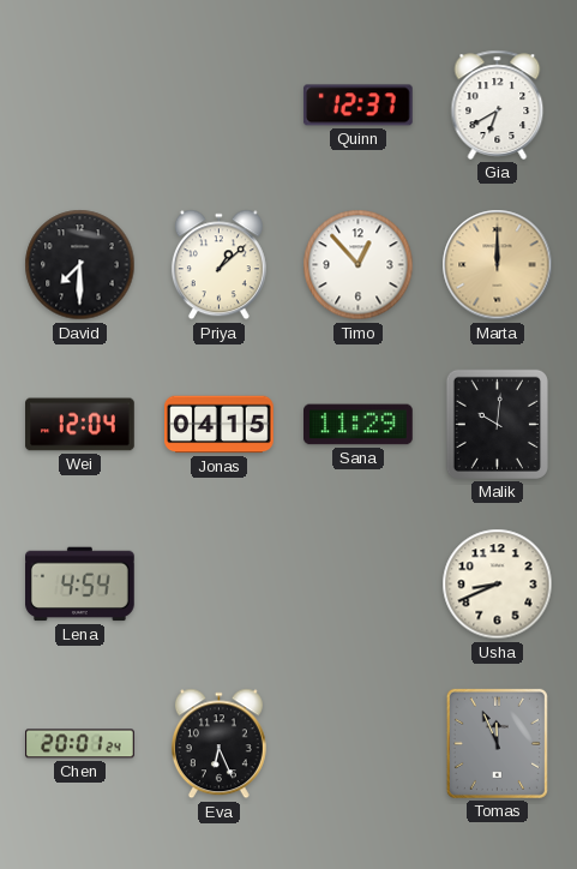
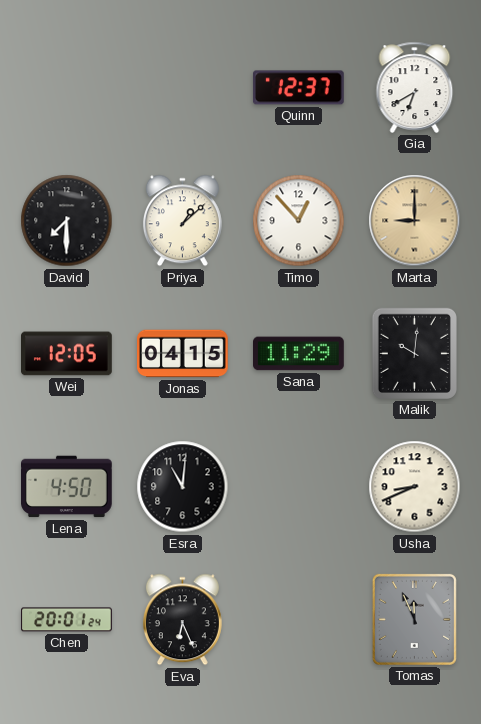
Marta: 12:00 -> 9:00 (415, 221)
Wei: 12:04 -> 12:05 (67, 354)
Lena: 4:54 -> 4:50 (67, 487)
Esra: none -> 11:01 (183, 487)
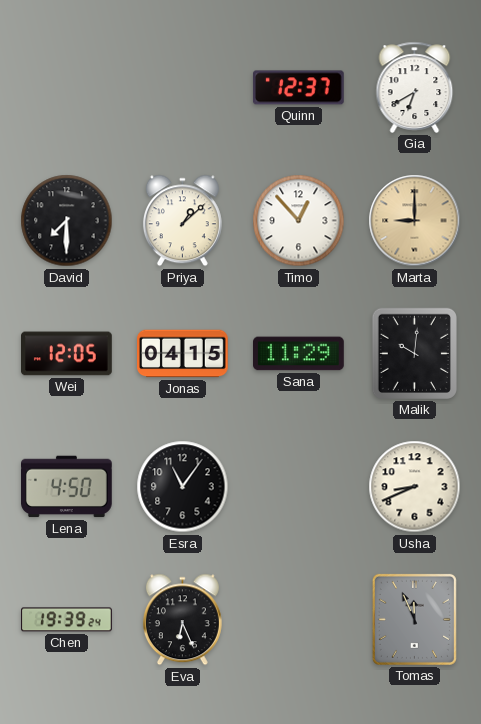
Esra: 11:01 -> 11:06 (183, 487)
Chen: 20:01 -> 19:39 (67, 620)
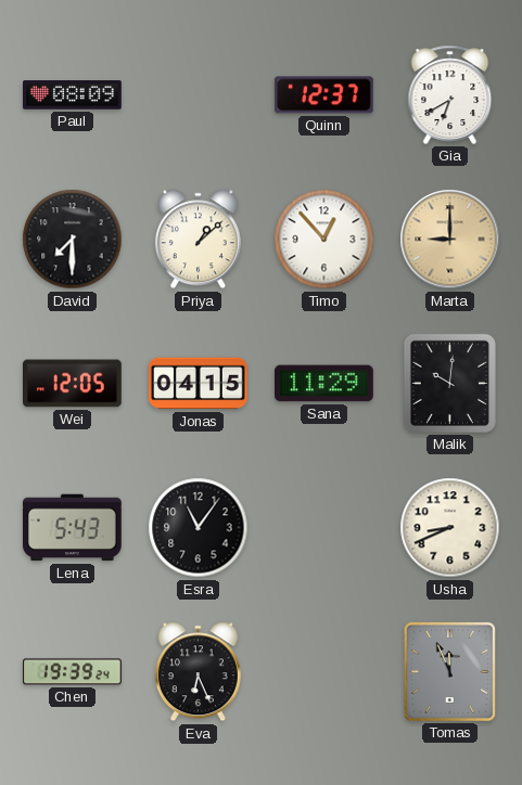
Paul: none -> 08:09 (73, 95)
Lena: 4:50 -> 5:43 (73, 528)
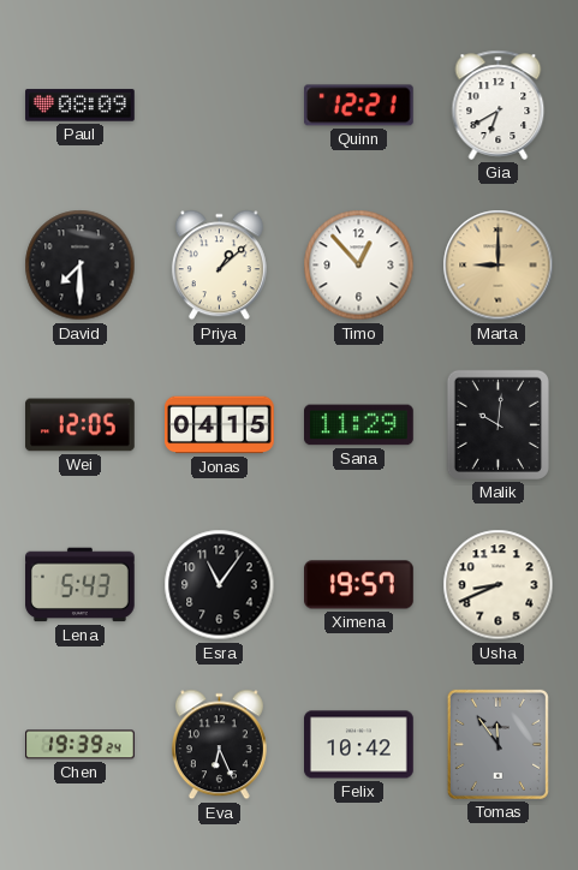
Quinn: 12:37 -> 12:21 (358, 106)
Ximena: none -> 19:57 (359, 585)
Felix: none -> 10:42 (359, 745)
Tomas: 11:56 -> 11:54 (497, 744)
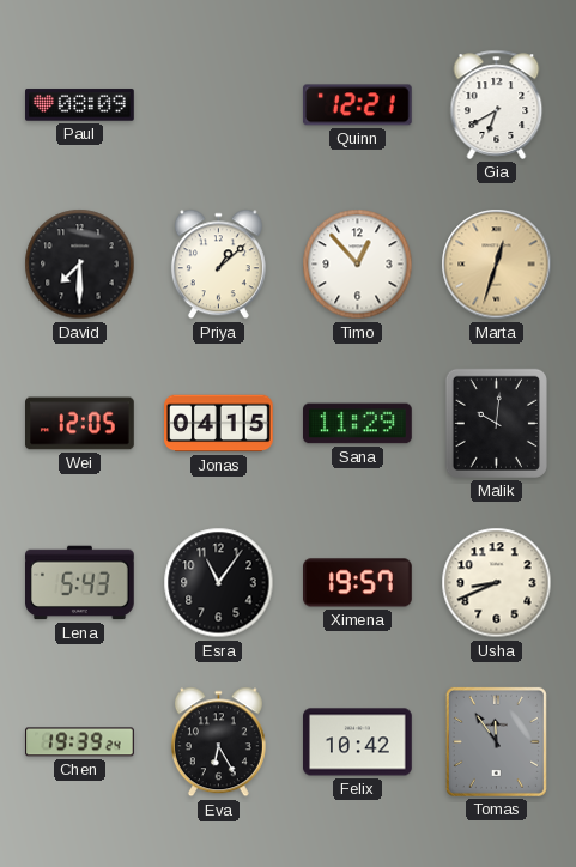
Marta: 9:00 -> 12:33 (497, 265)
Eva: 6:26 -> 6:25 (218, 742)
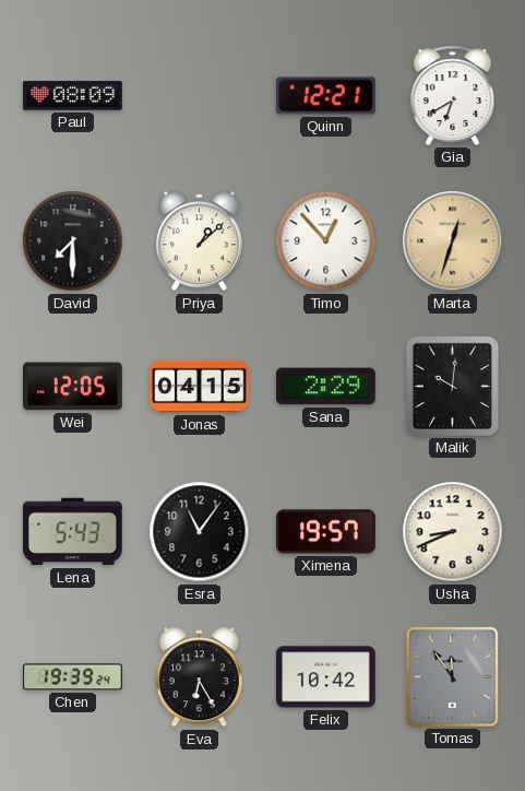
Sana: 11:29 -> 2:29 (326, 387)
